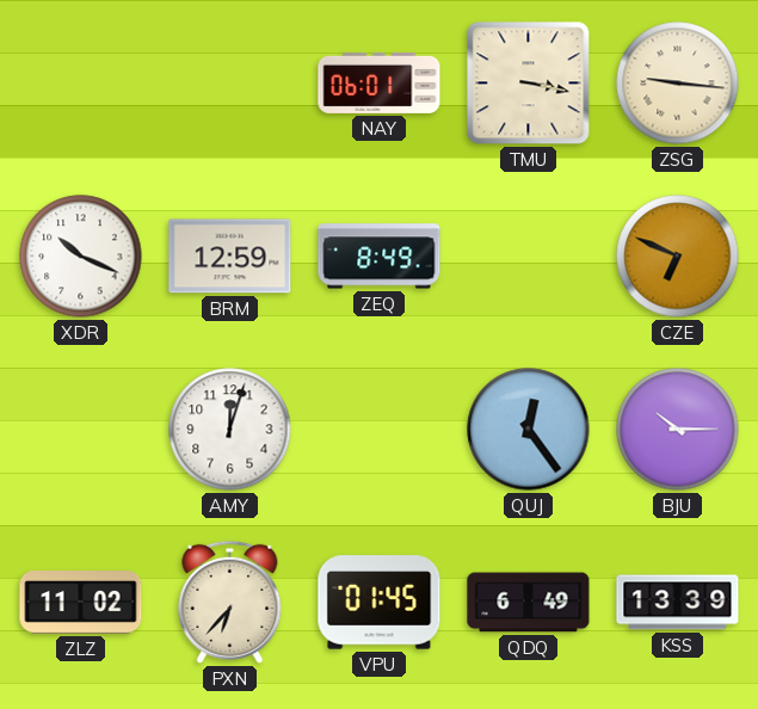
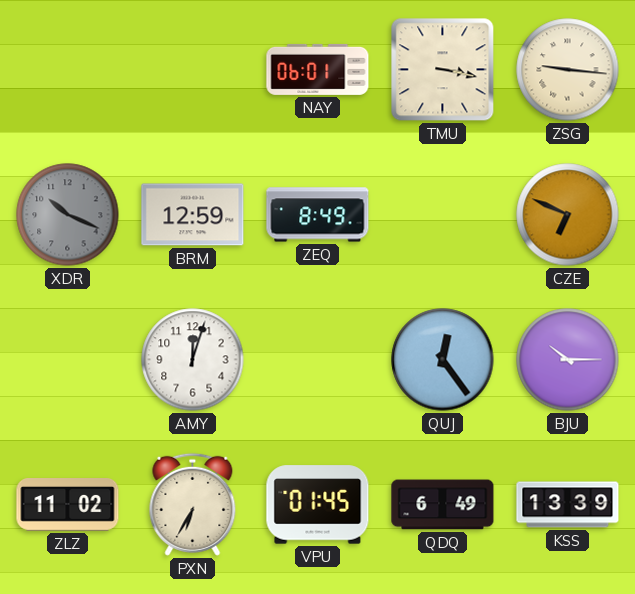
XDR dial: white -> grey (68, 215)
PXN: 6:37 -> 6:35 (193, 504)
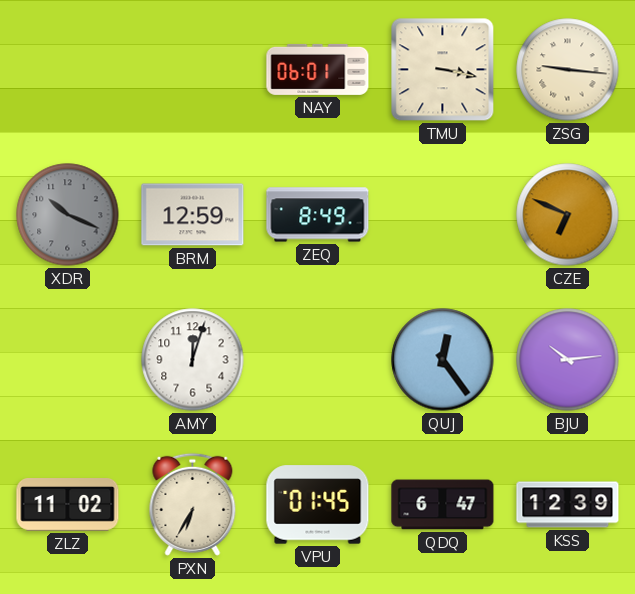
BJU: 10:15 -> 10:14 (568, 360)
QDQ: 6:49 -> 6:47 (443, 505)
KSS: 13:39 -> 12:39 (568, 505)
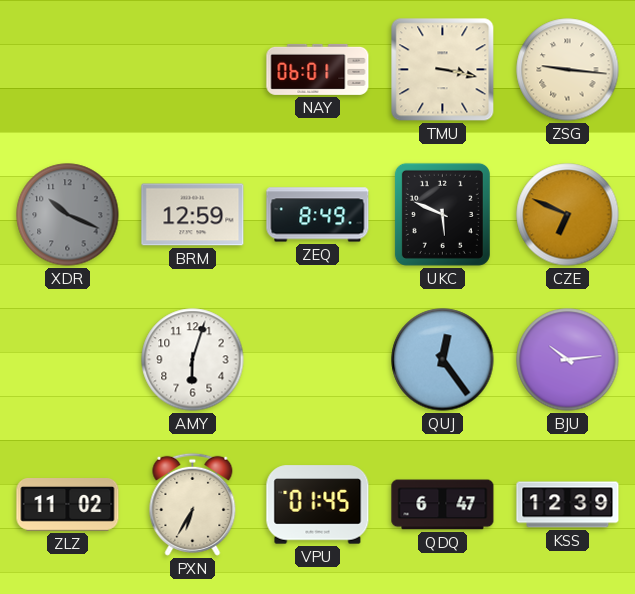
UKC: none -> 5:49 (442, 214)
AMY: 12:03 -> 6:03 (193, 360)
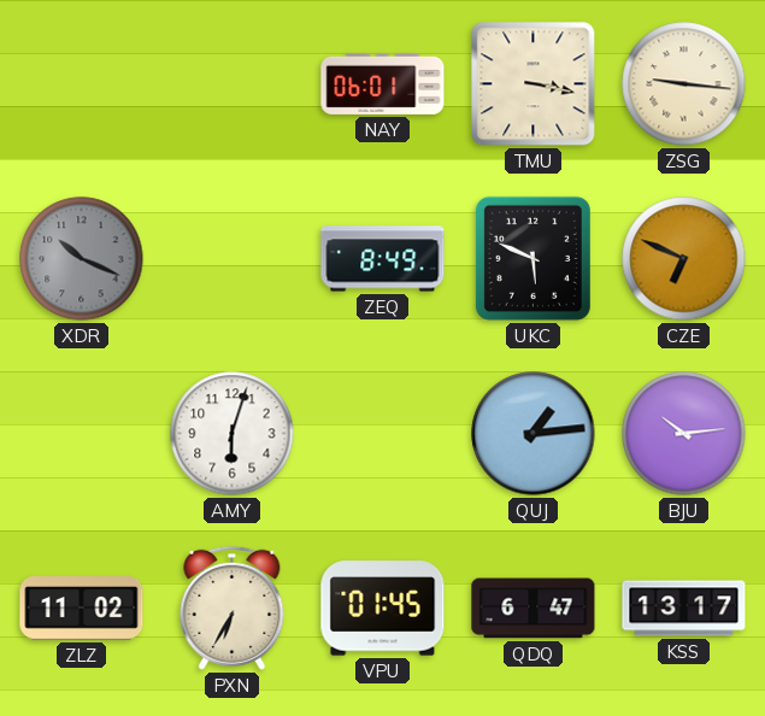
BRM: 12:59 -> none (193, 215)
QUJ: 12:24 -> 1:14 (534, 434)
KSS: 12:39 -> 13:17 (684, 609)
